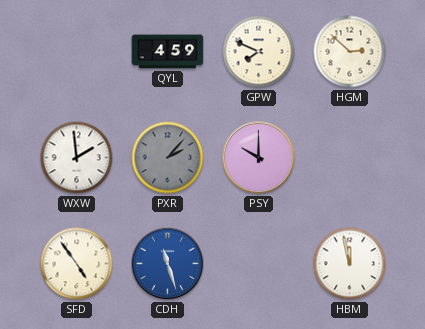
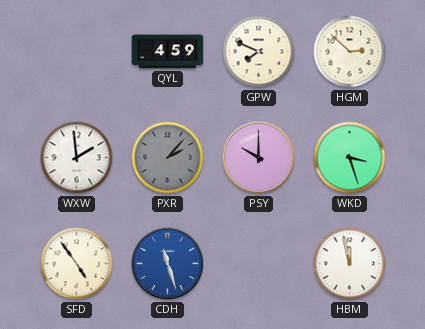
WKD: none -> 3:27 (350, 158)
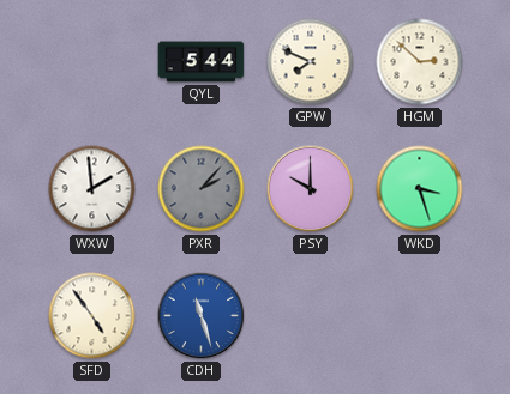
QYL: 4:59 -> 5:44 (202, 62)
HBM: 11:58 -> none (350, 264)
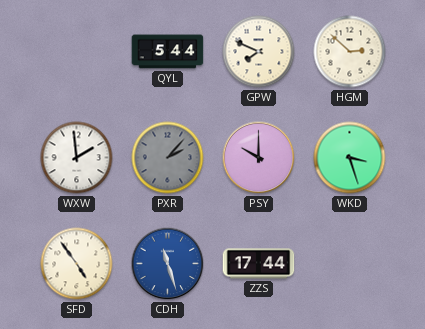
ZZS: none -> 17:44 (259, 264)
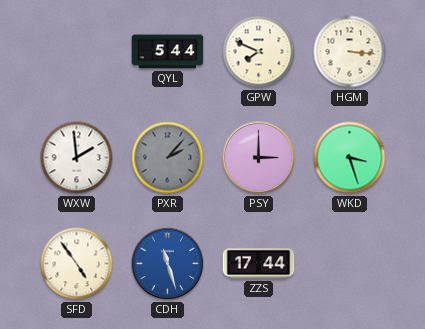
HGM: 2:52 -> 3:16 (350, 52)
PSY: 10:00 -> 3:00 (259, 158)
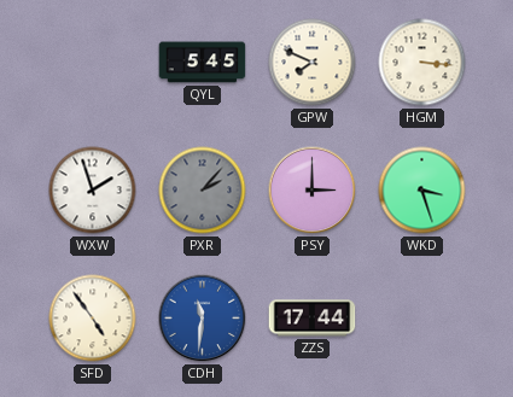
QYL: 5:44 -> 5:45 (203, 63)
WXW: 1:59 -> 1:57 (93, 191)
CDH: 11:27 -> 11:31 (203, 319)
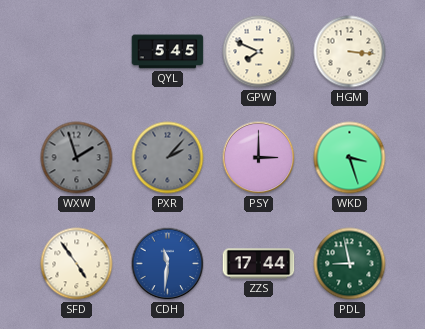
WXW dial: white -> grey (77, 158)
PDL: none -> 8:58 (350, 264)
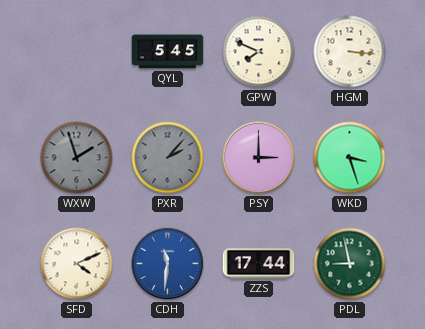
SFD: 4:54 -> 4:11 (77, 264)
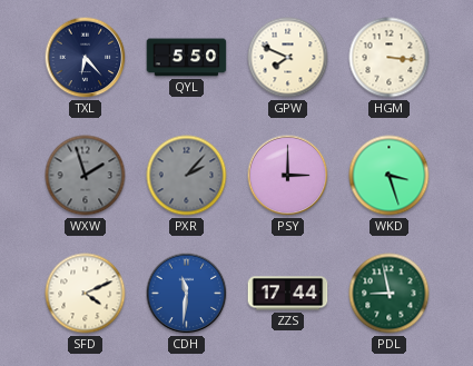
TXL: none -> 6:23 (86, 58)
QYL: 5:45 -> 5:50 (187, 58)
